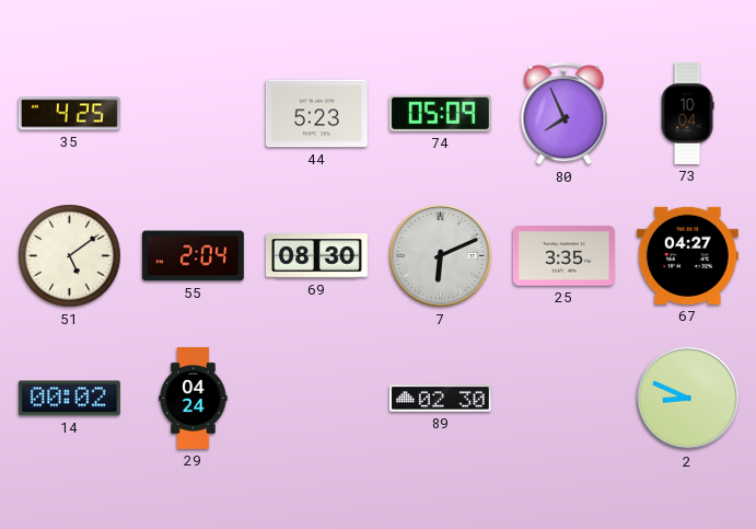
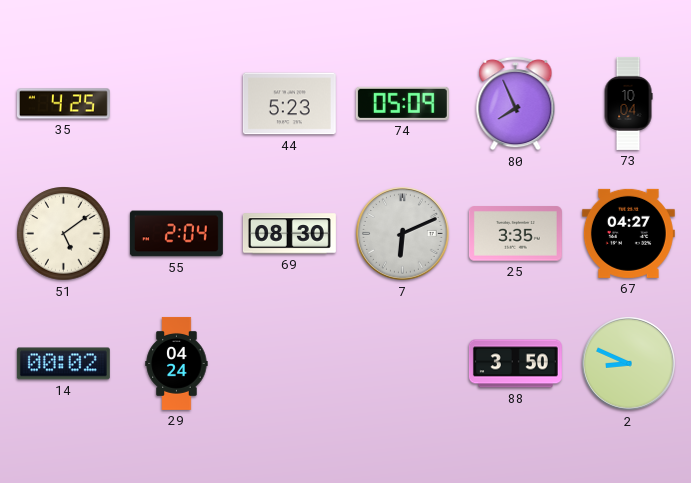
89: 02:30 -> none (440, 399)
88: none -> 3:50 (515, 364)
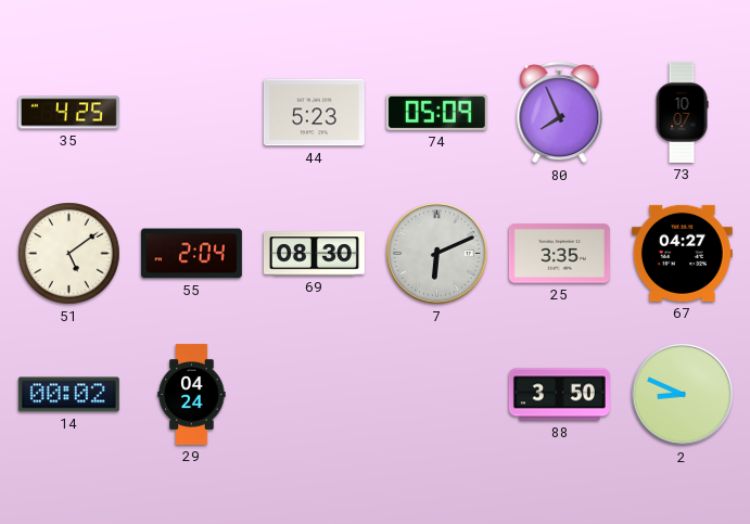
73: 10:04 -> 10:07 (682, 112)
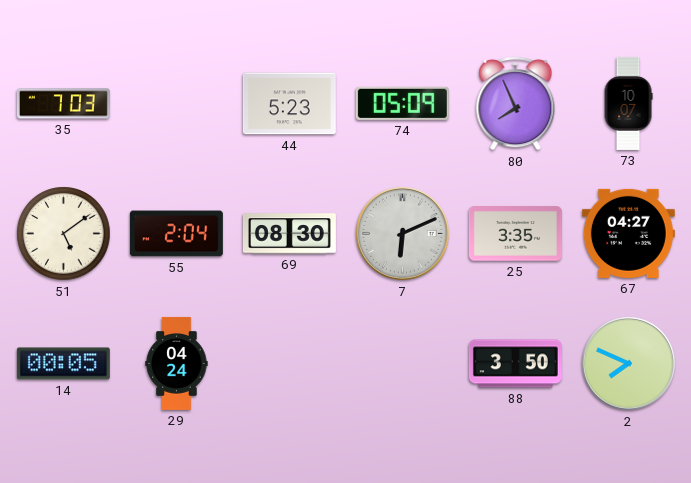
35: 4:25 -> 7:03 (63, 104)
14: 00:02 -> 00:05 (63, 364)
2: 8:49 -> 7:49 (629, 364)
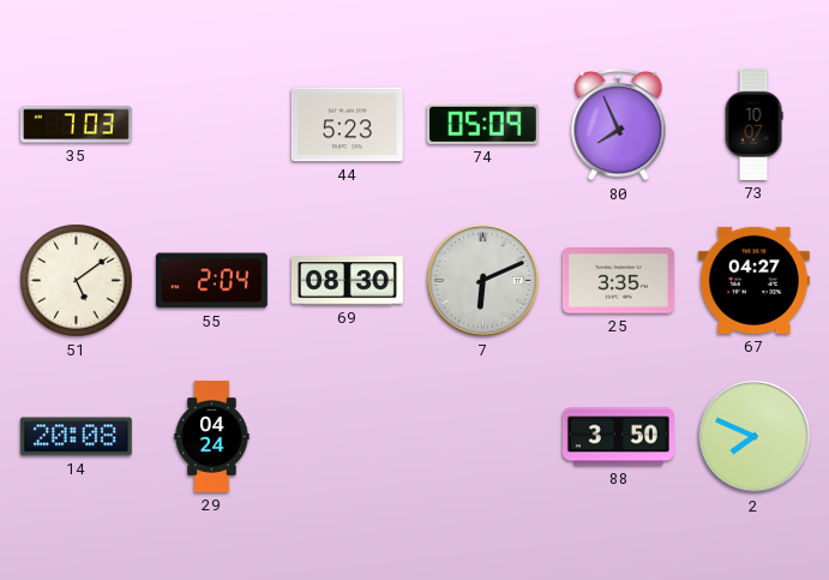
14: 00:05 -> 20:08 (76, 437)
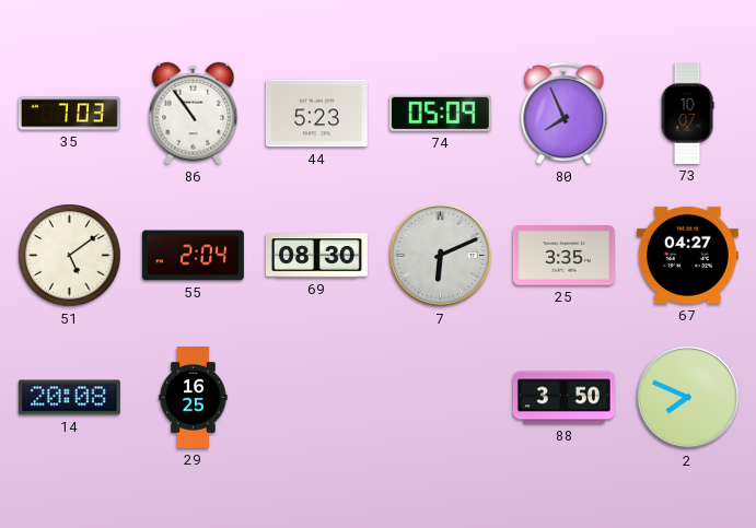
86: none -> 10:54 (194, 114)
29: 04:24 -> 16:25 (194, 397)
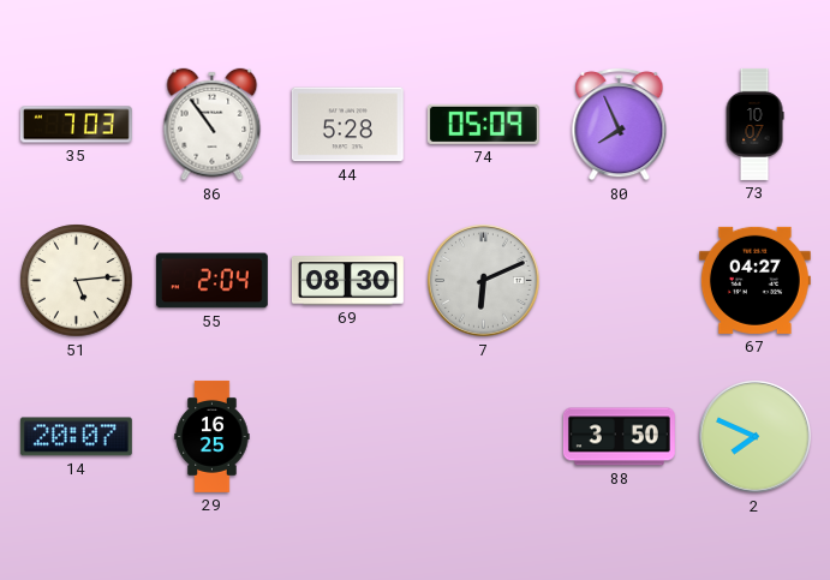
44: 5:23 -> 5:28 (347, 125)
51: 5:09 -> 5:14 (77, 281)
25: 3:35 -> none (563, 256)
14: 20:08 -> 20:07 (76, 437)
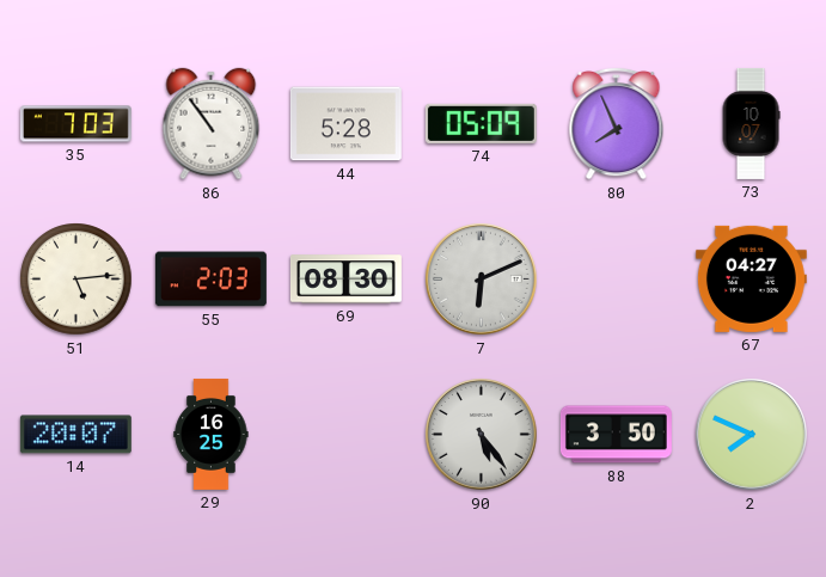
55: 2:04 -> 2:03 (210, 280)
90: none -> 5:24 (482, 435)
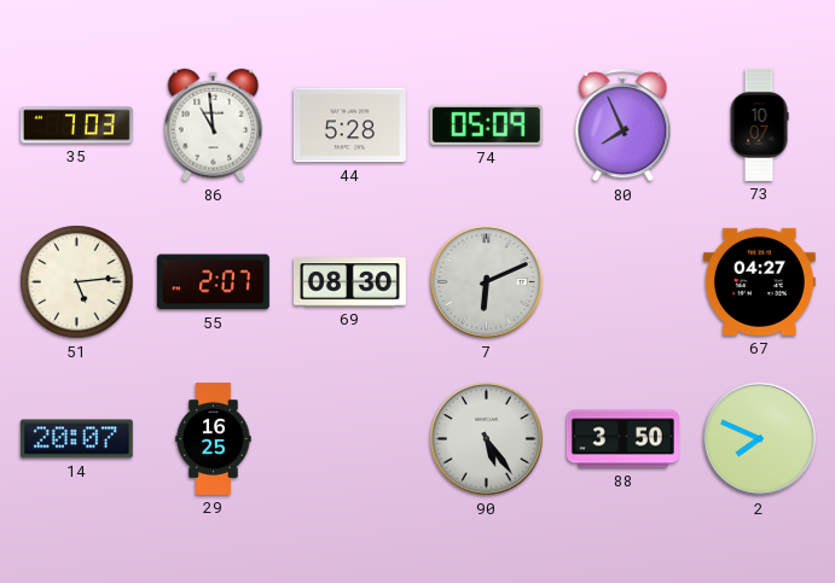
86: 10:54 -> 10:59 (214, 126)
55: 2:03 -> 2:07 (213, 282)
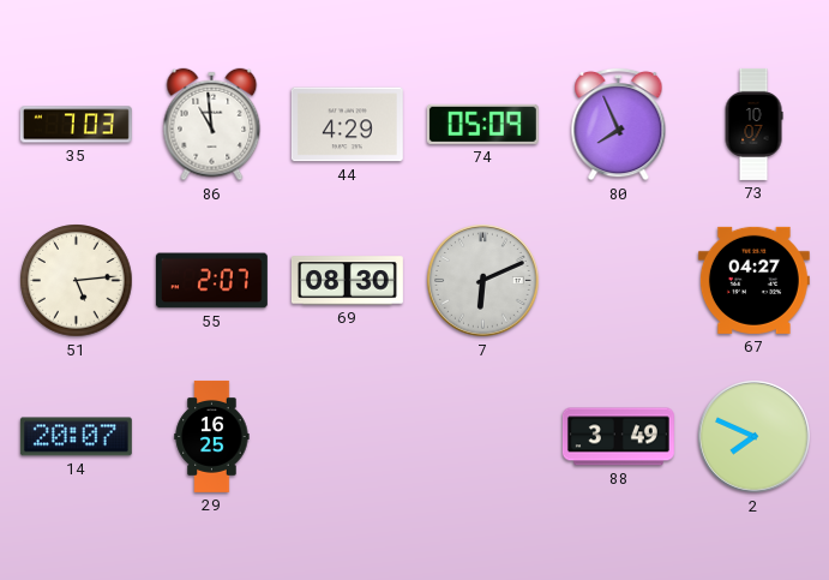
44: 5:28 -> 4:29 (347, 125)
90: 5:24 -> none (487, 439)
88: 3:50 -> 3:49 (618, 437)
